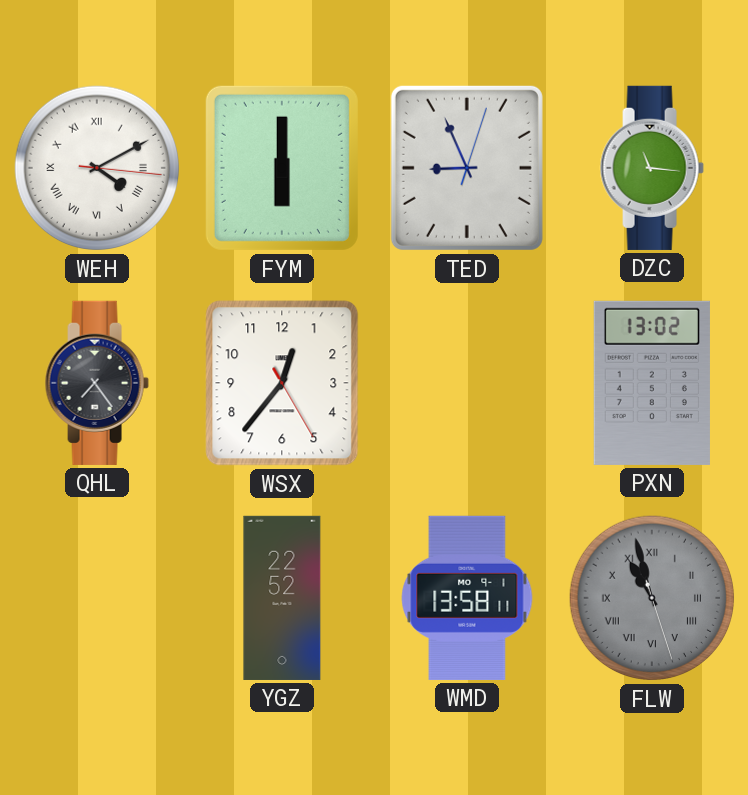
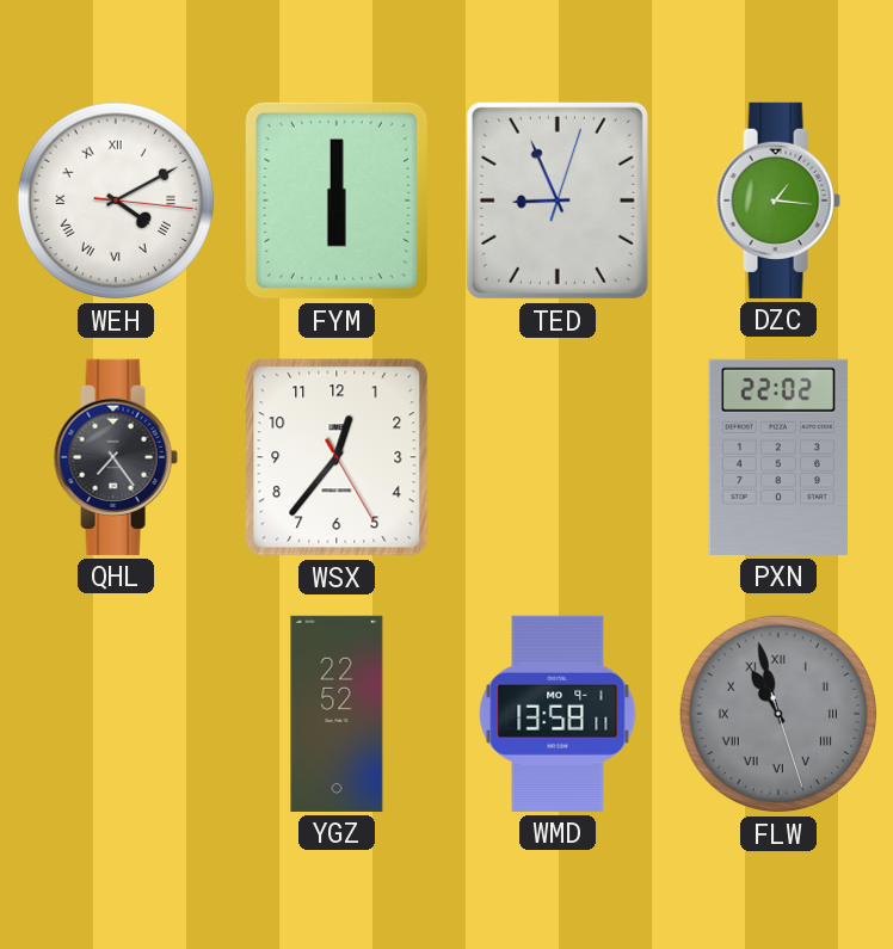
DZC: 11:16 -> 1:16 (778, 201)
PXN: 13:02 -> 22:02 (778, 457)
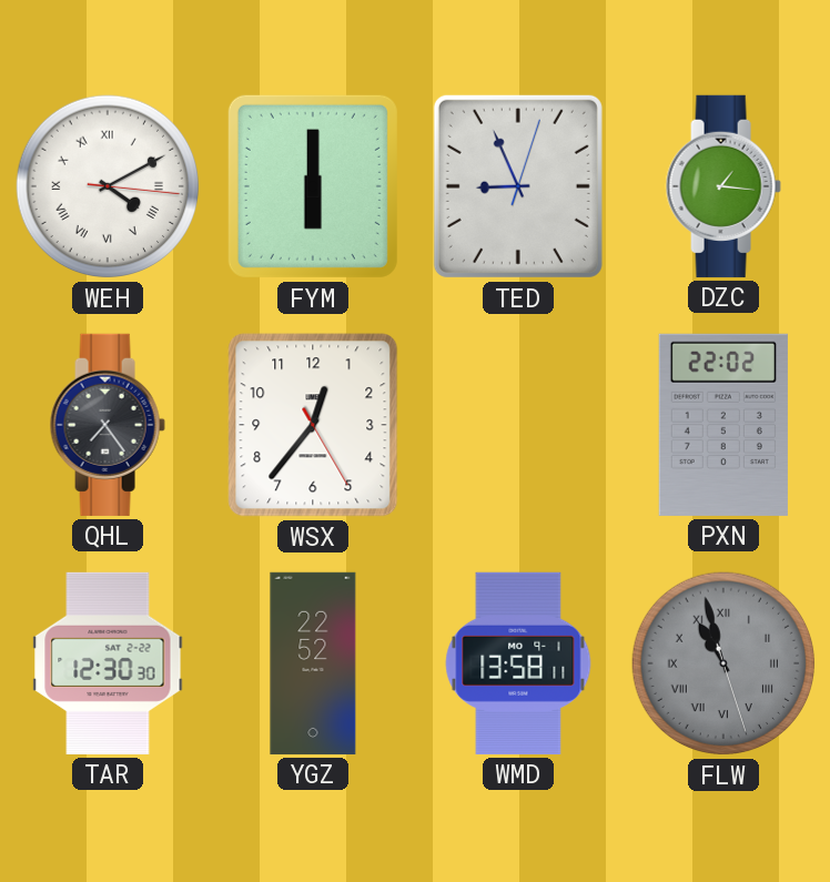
TAR: none -> 12:30 (108, 663)
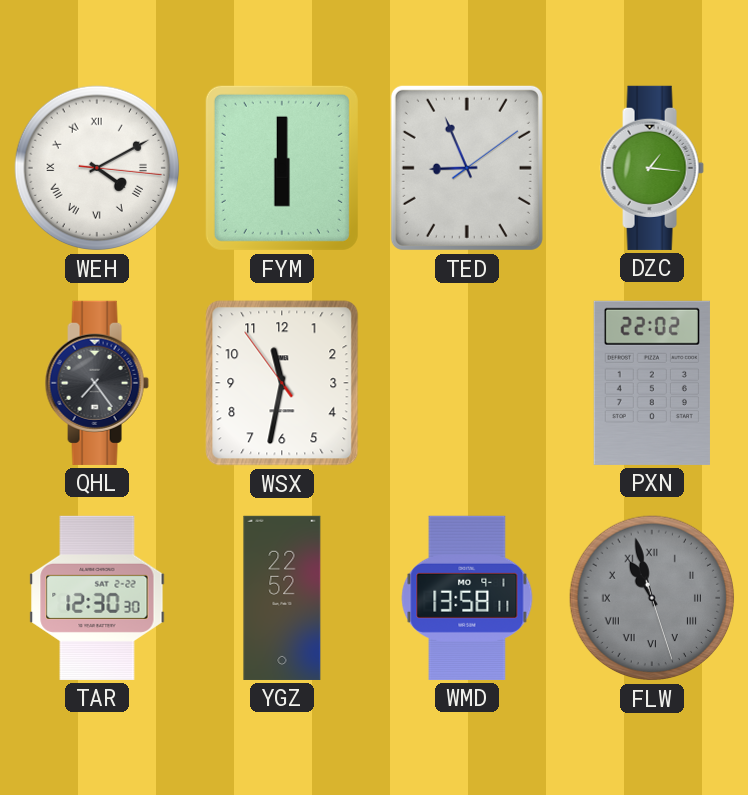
TED: 8:56:03 -> 8:56:09 (467, 168)
WSX: 12:36 -> 11:31 (282, 383)
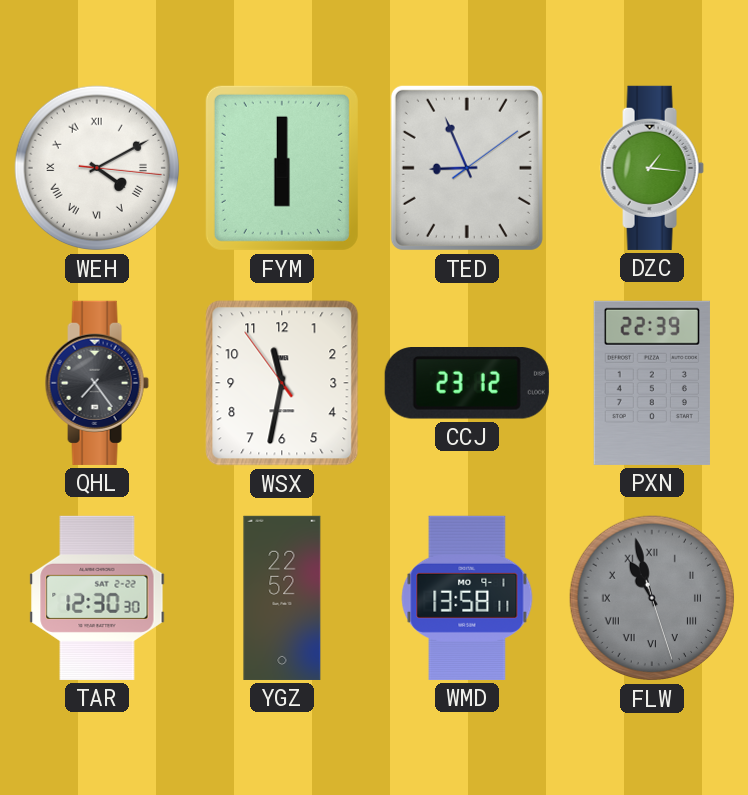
CCJ: none -> 23:12 (467, 384)
PXN: 22:02 -> 22:39 (652, 383)
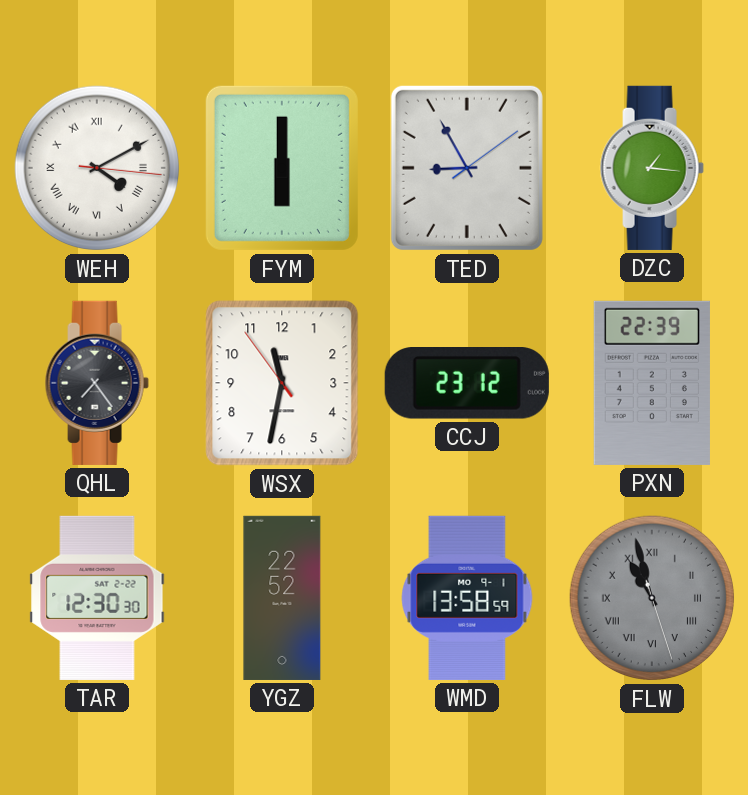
TED: 8:56 -> 8:55 (467, 168)
WMD: 13:58:11 -> 13:58:59 (467, 598)
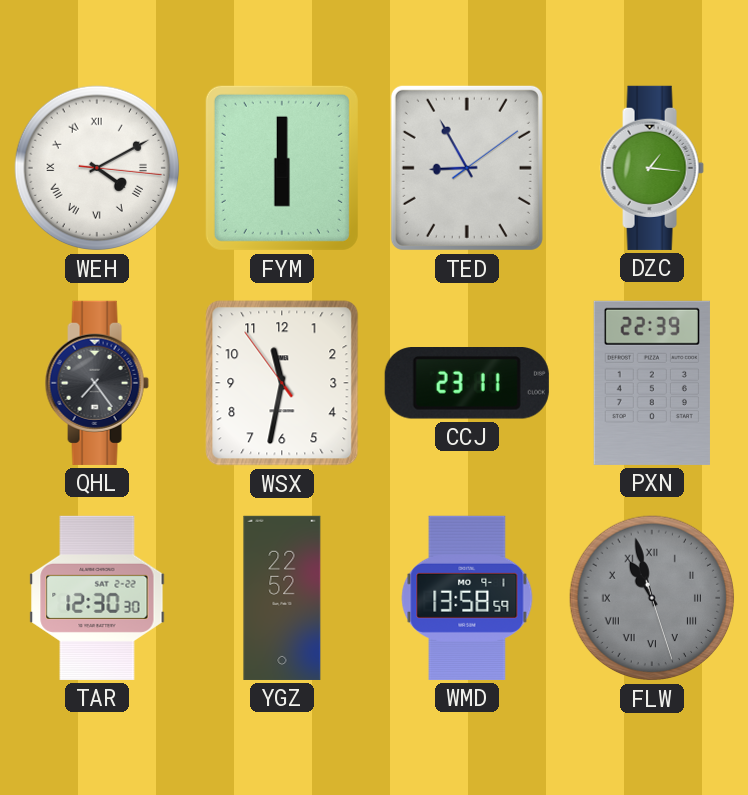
CCJ: 23:12 -> 23:11 (467, 384)
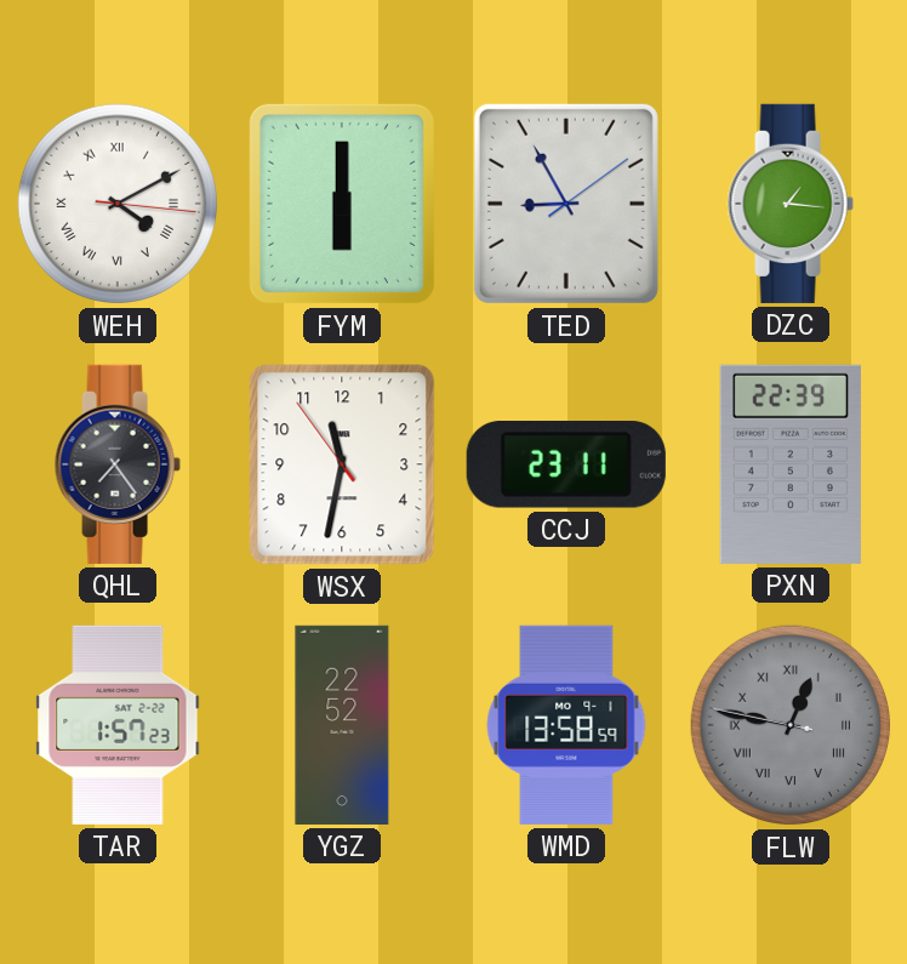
TAR: 12:30 -> 1:57 (118, 725)
FLW: 10:57 -> 12:46 (791, 725)
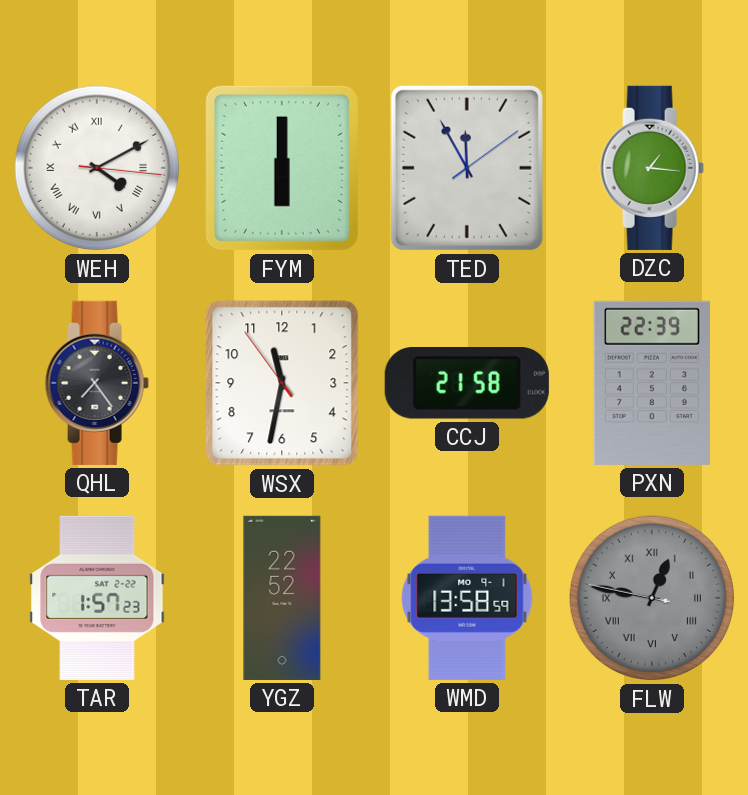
TED: 8:55 -> 11:55 (467, 168)
CCJ: 23:11 -> 21:58 (467, 384)
